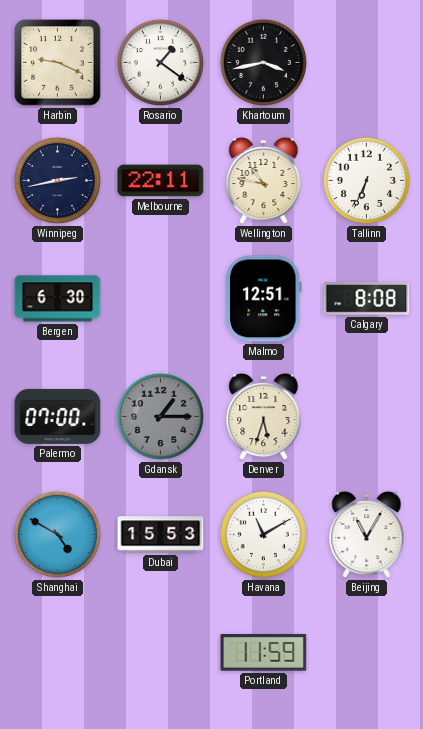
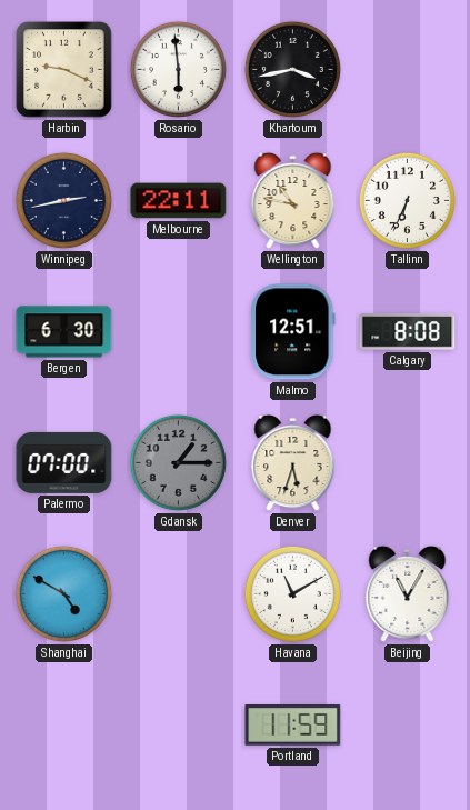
Rosario: 1:21 -> 5:59 (178, 69)
Dubai: 15:53 -> none (161, 535)
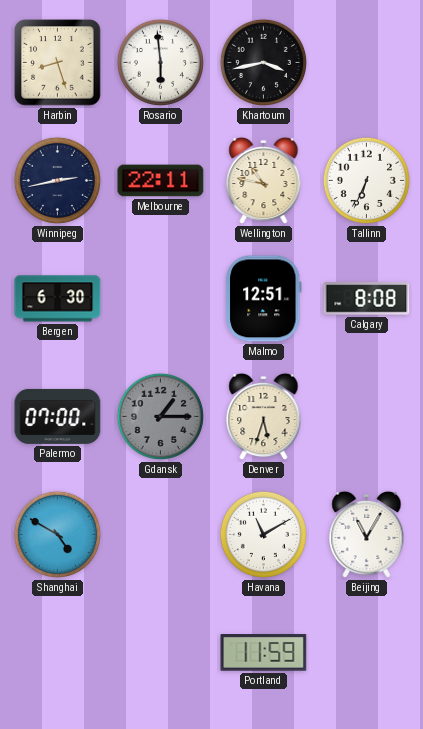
Harbin: 9:19 -> 8:27 (58, 63)
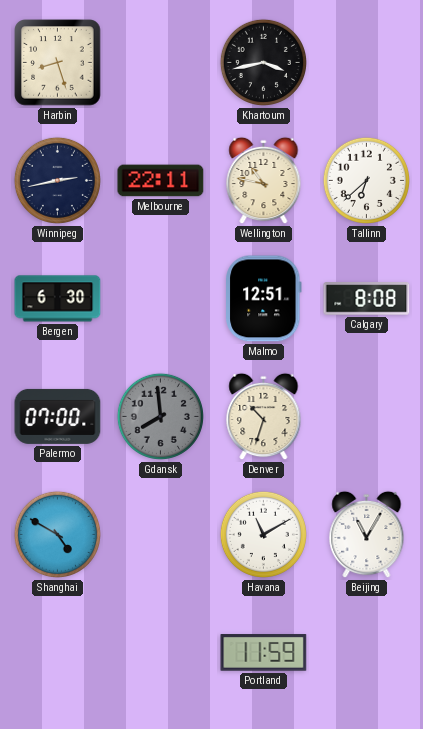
Rosario: 5:59 -> none (160, 62)
Tallinn: 6:34 -> 6:38 (366, 180)
Gdansk: 1:15 -> 7:59 (160, 416)
Denver: 5:33 -> 10:33 (264, 417)
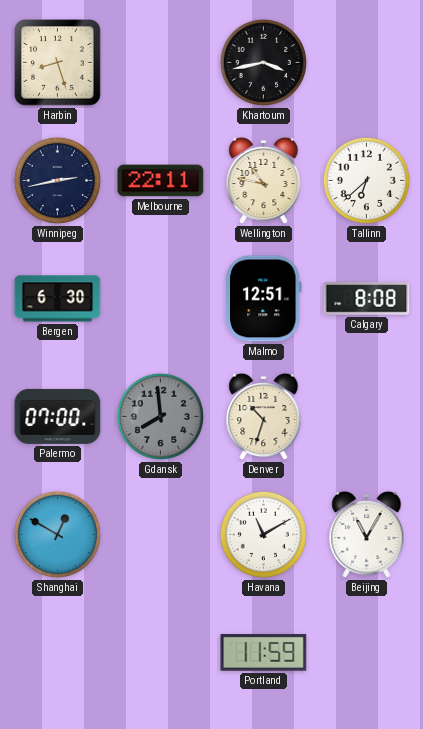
Shanghai: 4:50 -> 12:50 (57, 534)
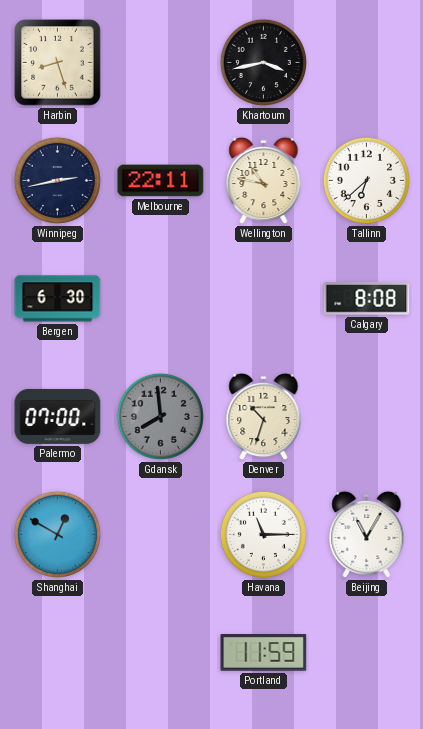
Malmo: 12:51 -> none (264, 299)
Havana: 11:10 -> 11:15 (263, 534)
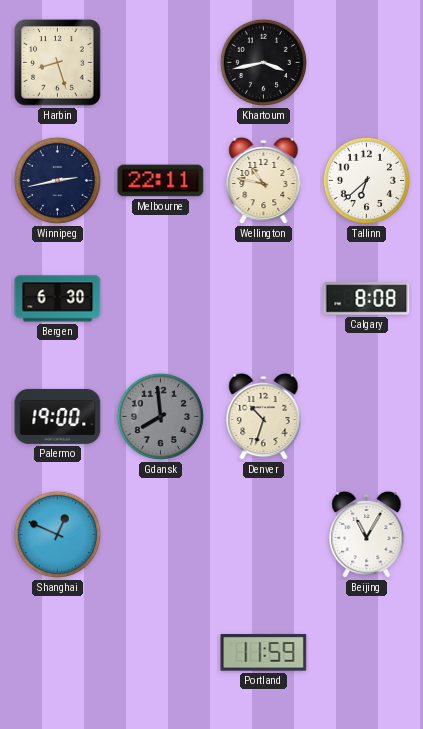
Palermo: 07:00 -> 19:00 (58, 416)
Shanghai: 12:50 -> 12:49 (57, 534)
Havana: 11:15 -> none (263, 534)
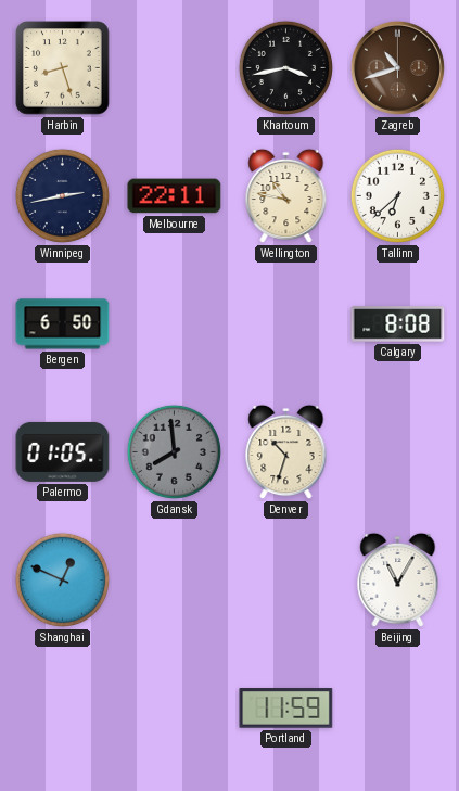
Zagreb: none -> 10:42 (397, 67)
Bergen: 6:30 -> 6:50 (63, 324)
Palermo: 19:00 -> 01:05 (63, 451)
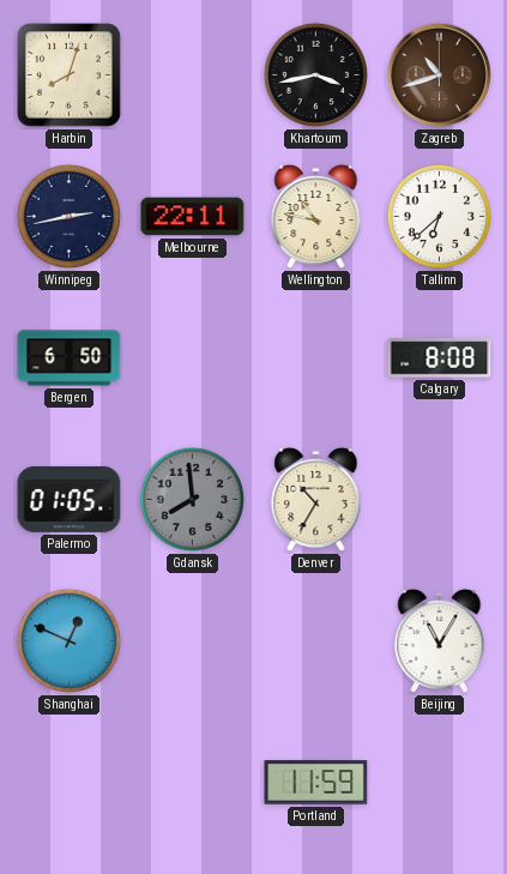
Harbin: 8:27 -> 8:03 (70, 76)
Denver: 10:33 -> 10:35 (316, 500)
